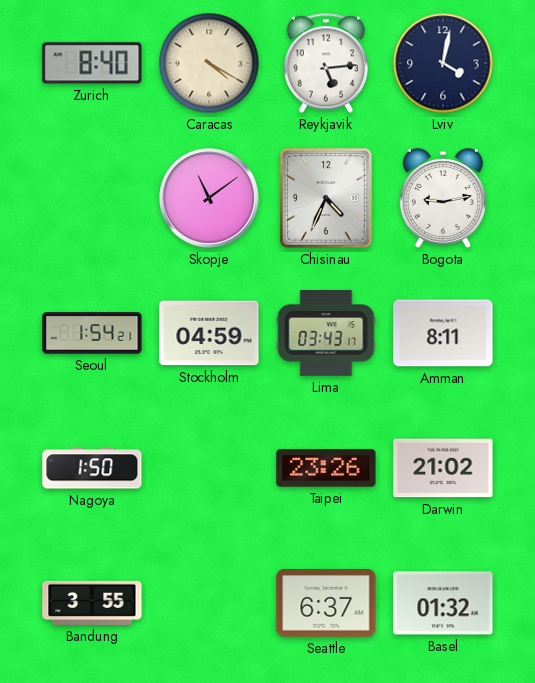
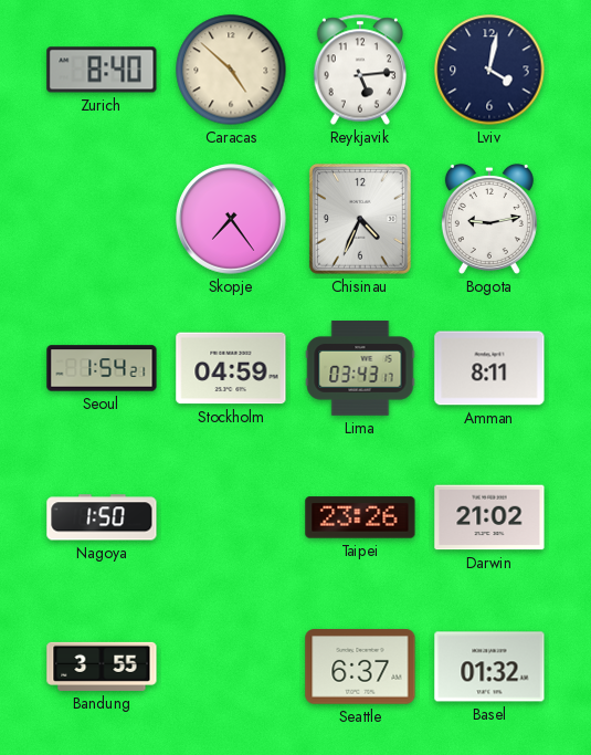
Caracas: 4:20 -> 4:52 (231, 70)
Skopje: 11:09 -> 7:24 (231, 219)
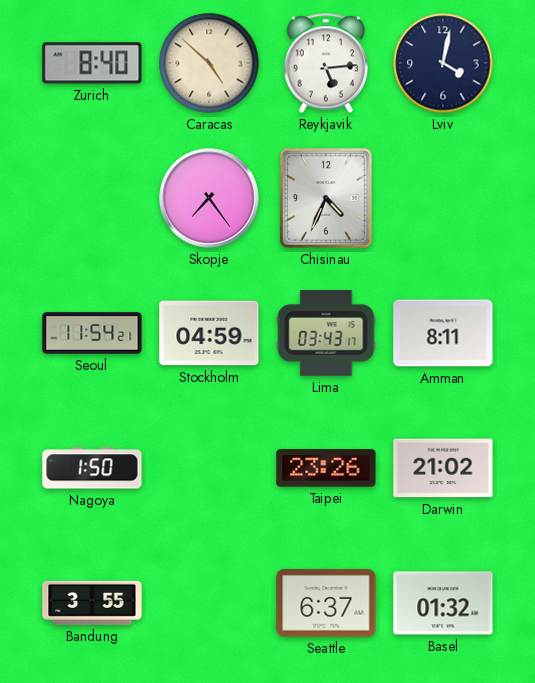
Bogota: 9:13 -> none (489, 219)
Seoul: 1:54 -> 11:54 (92, 333)
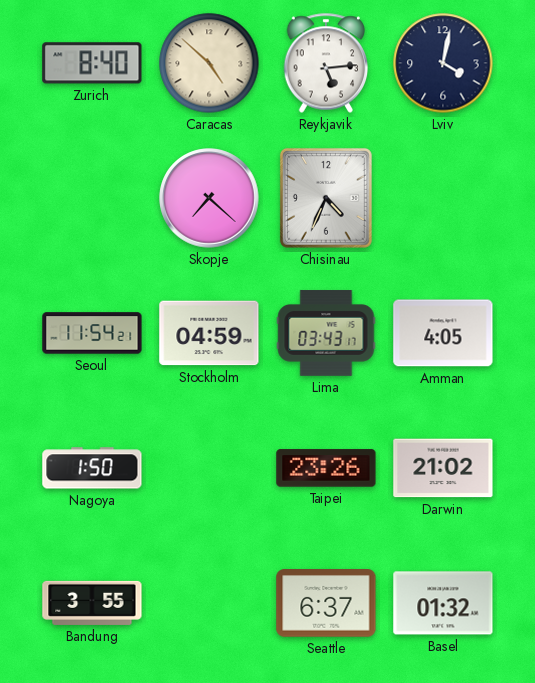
Skopje: 7:24 -> 7:22 (209, 198)
Amman: 8:11 -> 4:05 (443, 333)
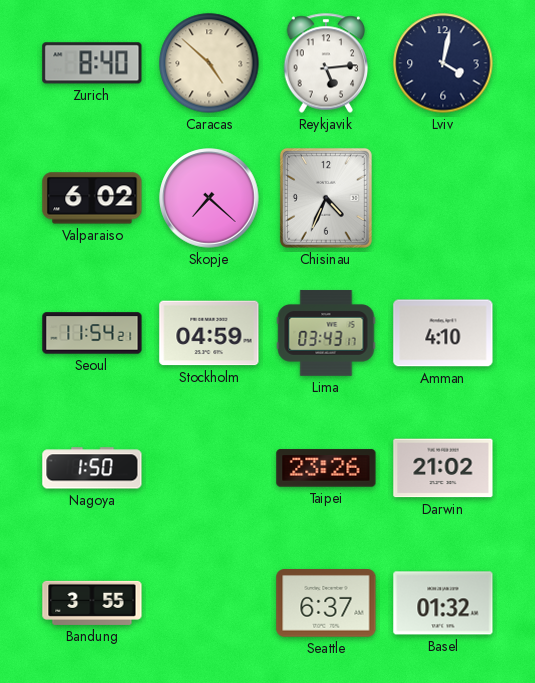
Valparaiso: none -> 6:02 (92, 198)
Amman: 4:05 -> 4:10 (443, 333)
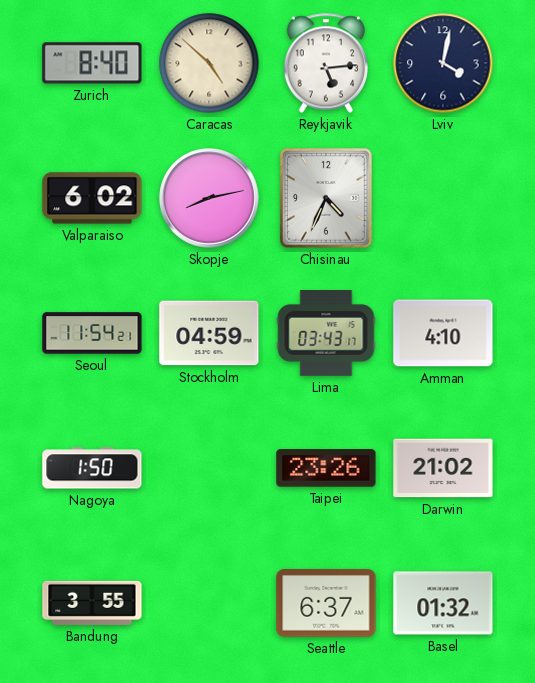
Skopje: 7:22 -> 8:13 (209, 198)
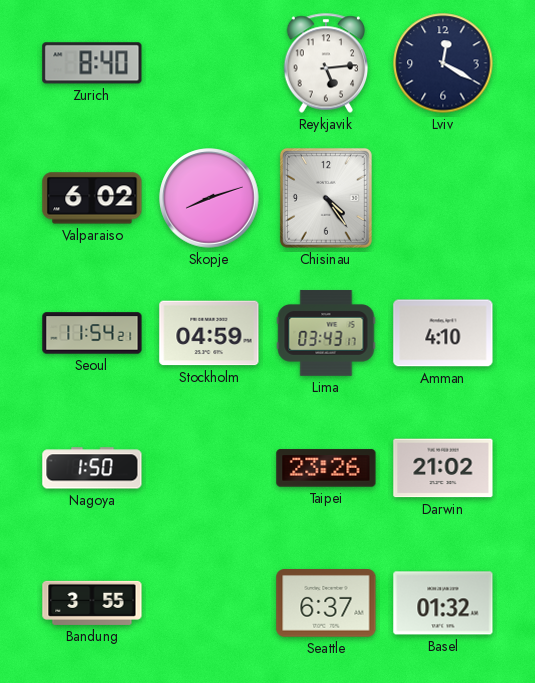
Caracas: 4:52 -> none (209, 63)
Lviv: 4:02 -> 12:20 (443, 63)
Skopje: 8:13 -> 8:12 (209, 198)
Chisinau: 4:34 -> 4:24 (326, 198)
